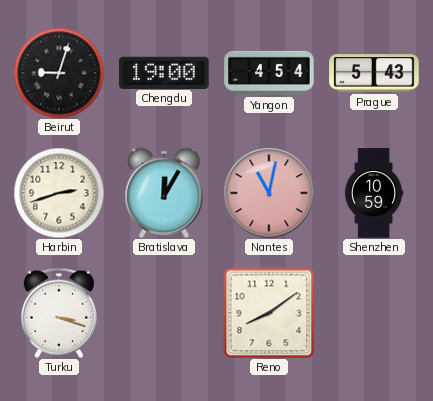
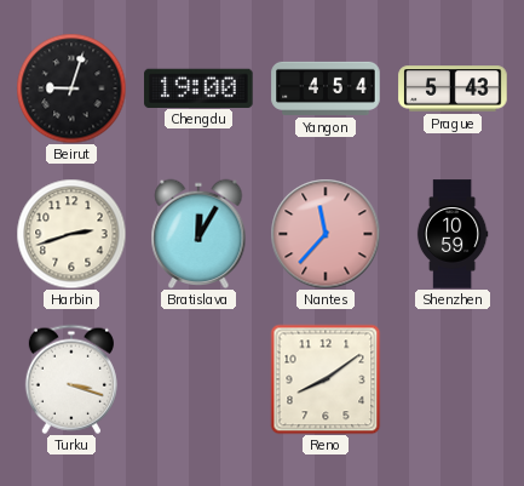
Nantes: 11:02 -> 11:37 (326, 234)
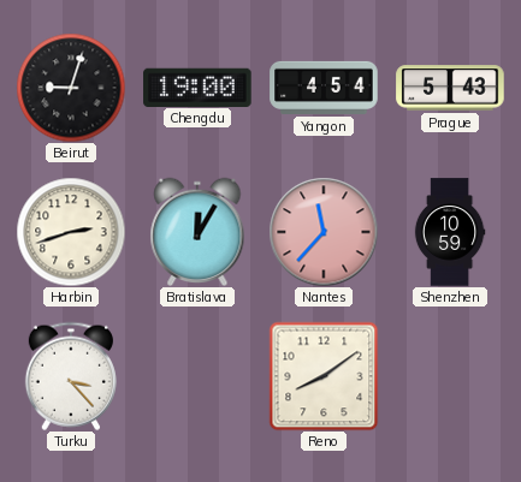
Turku: 3:18 -> 3:23 (71, 376)
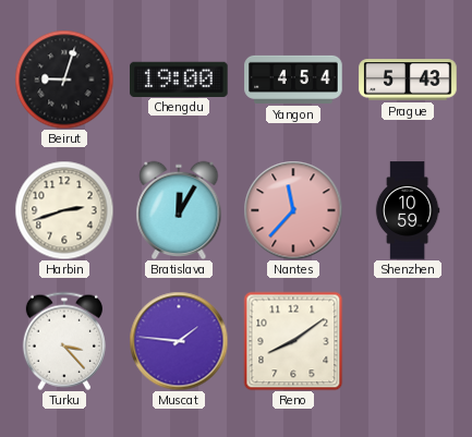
Muscat: none -> 1:46 (179, 341)
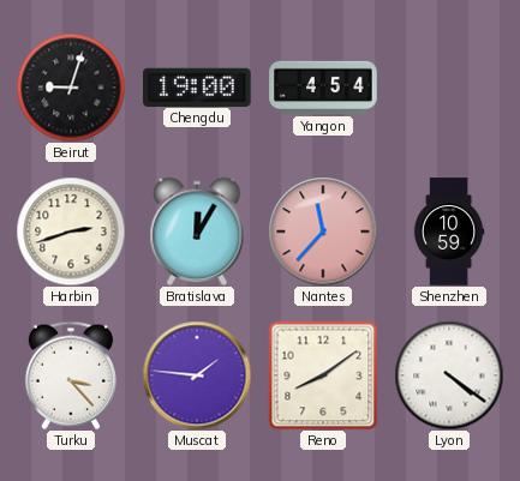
Prague: 5:43 -> none (408, 80)
Lyon: none -> 4:21 (449, 375)
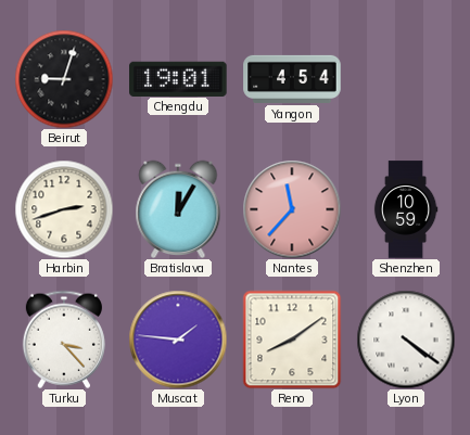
Chengdu: 19:00 -> 19:01 (178, 78)
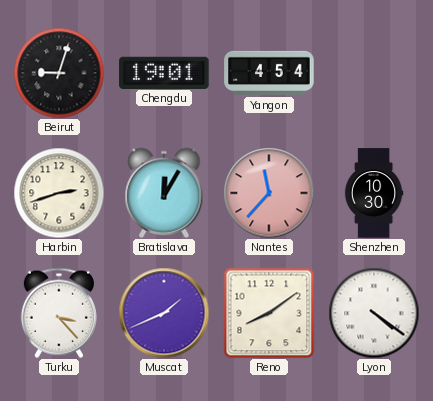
Shenzhen: 10:59 -> 10:30 (374, 193)
Muscat: 1:46 -> 1:41 (164, 313)
